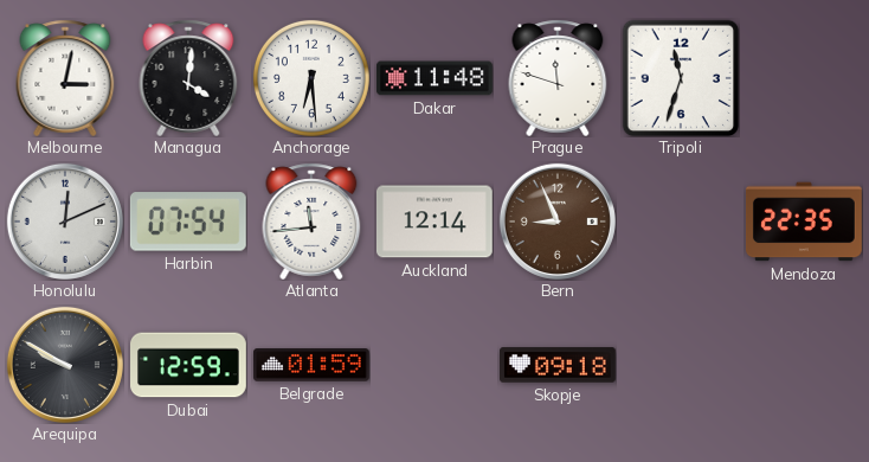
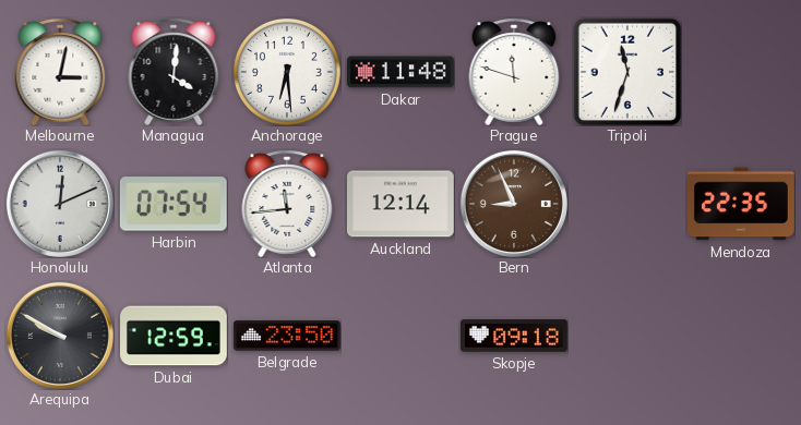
Belgrade: 01:59 -> 23:50 (288, 336)
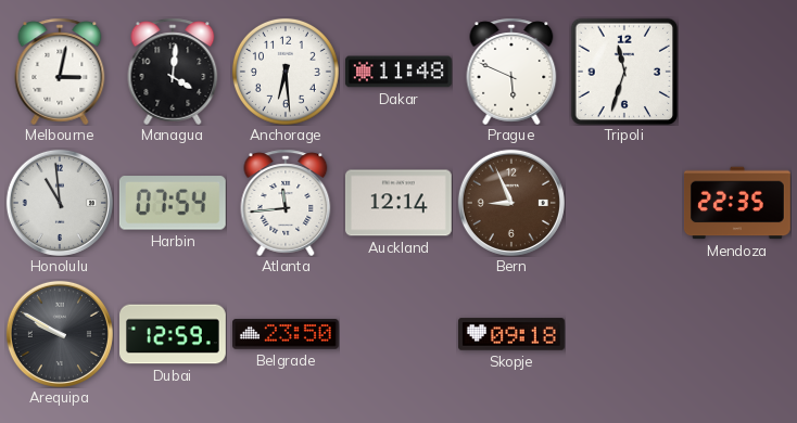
Prague: 11:48 -> 5:49 (511, 72)
Honolulu: 12:11 -> 10:59 (60, 203)
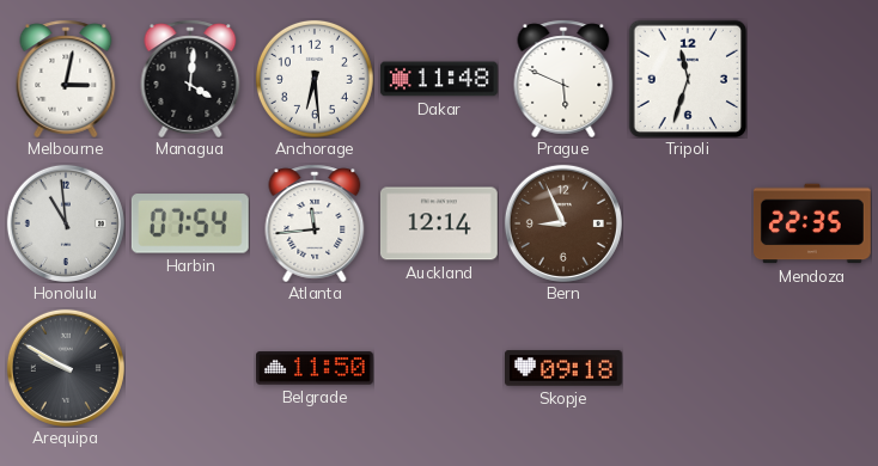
Dubai: 12:59 -> none (174, 334)
Belgrade: 23:50 -> 11:50 (316, 368)
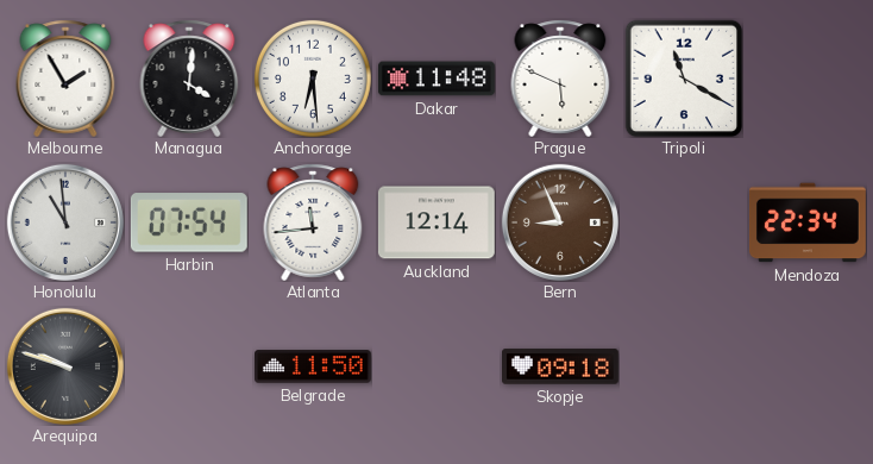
Melbourne: 3:02 -> 1:55 (65, 79)
Tripoli: 11:33 -> 11:20 (684, 79)
Mendoza: 22:35 -> 22:34 (809, 222)
Arequipa: 9:50 -> 9:48 (65, 366)
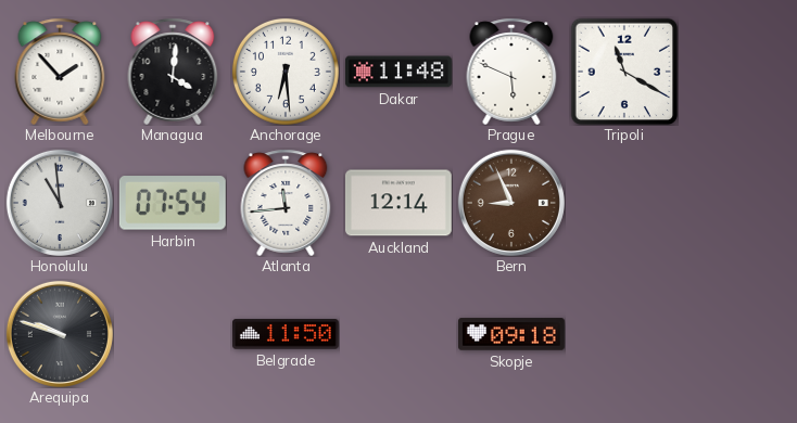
Melbourne: 1:55 -> 1:53 (60, 72)
Mendoza: 22:34 -> none (809, 222)
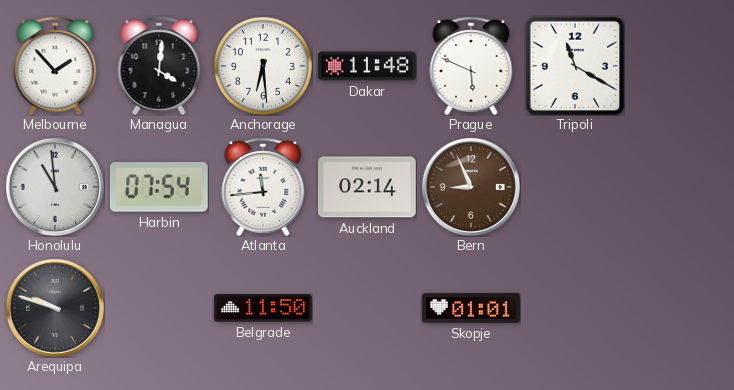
Auckland: 12:14 -> 02:14 (367, 187)
Skopje: 09:18 -> 01:01 (472, 308)
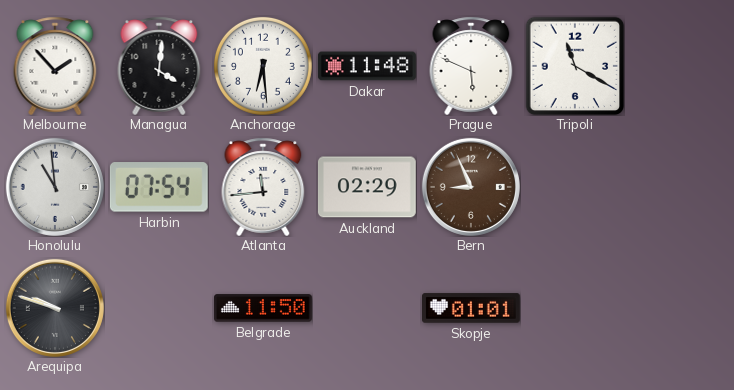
Auckland: 02:14 -> 02:29 (367, 187)
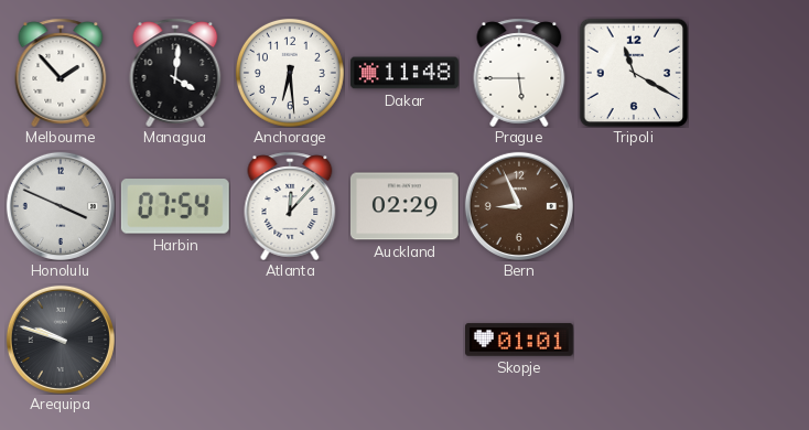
Prague: 5:49 -> 5:45 (519, 73)
Honolulu: 10:59 -> 3:49 (61, 206)
Atlanta: 11:44 -> 12:07 (290, 206)
Belgrade: 11:50 -> none (264, 308)
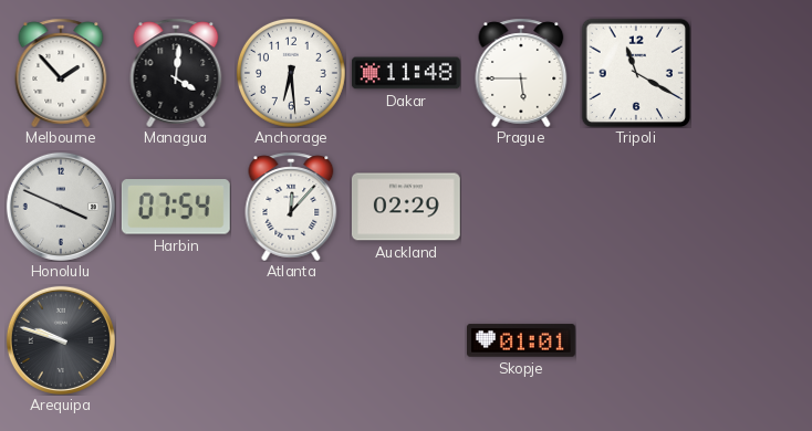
Bern: 8:56 -> none (519, 206)
